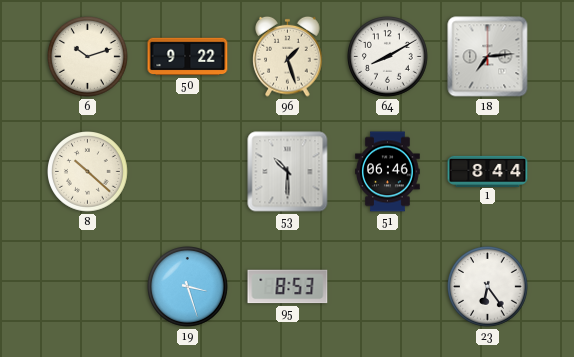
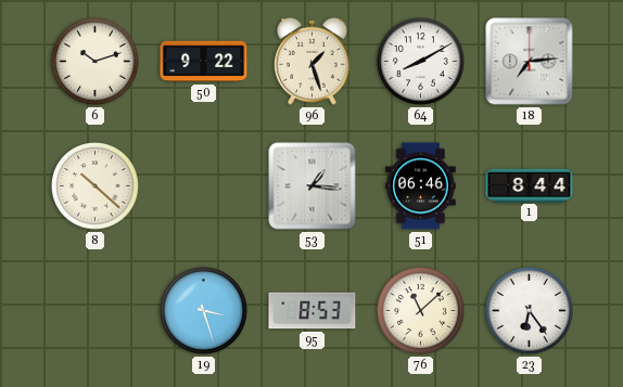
53: 10:30 -> 1:16 (313, 186)
76: none -> 11:08 (421, 311)
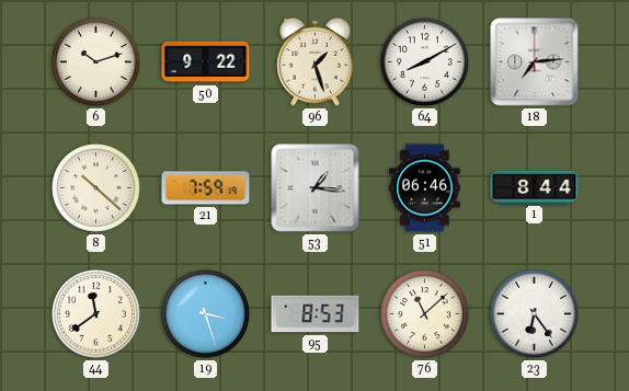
21: none -> 7:59 (206, 188)
44: none -> 11:39 (96, 314)
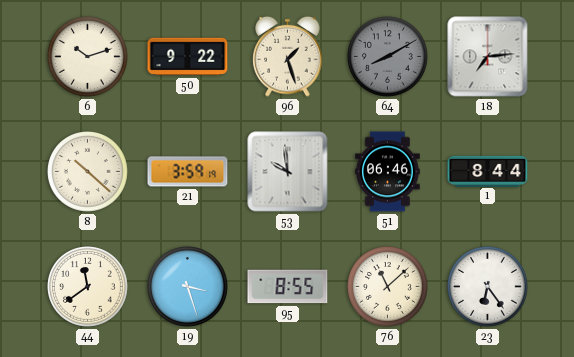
64 dial: white -> grey (388, 57)
21: 7:59 -> 3:59 (188, 172)
53: 1:16 -> 9:59 (288, 172)
95: 8:53 -> 8:55 (288, 287)
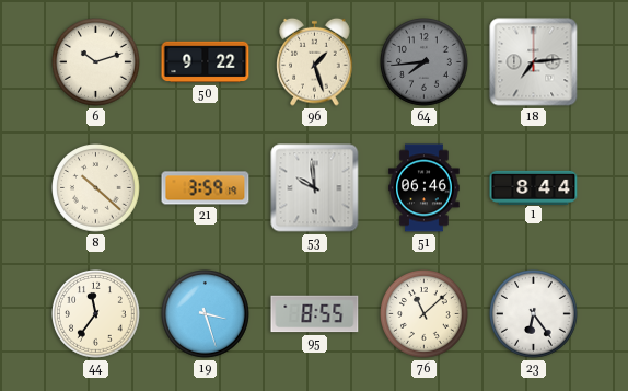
64: 8:10 -> 7:44 (425, 62)
44: 11:39 -> 11:36 (96, 314)
